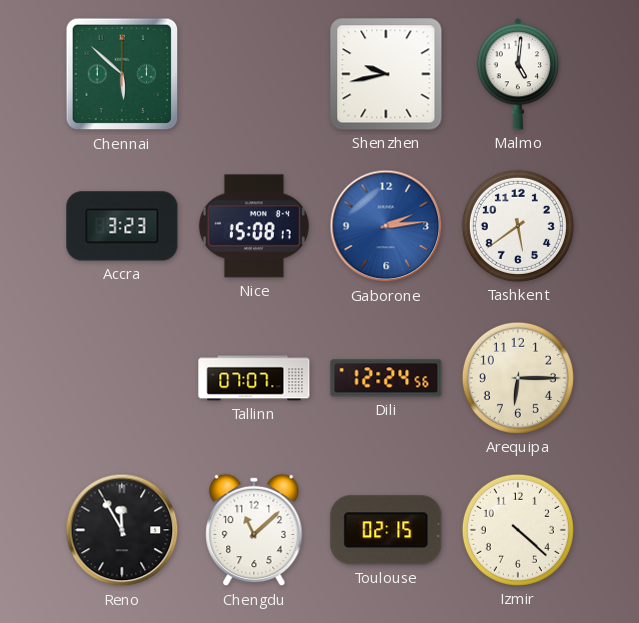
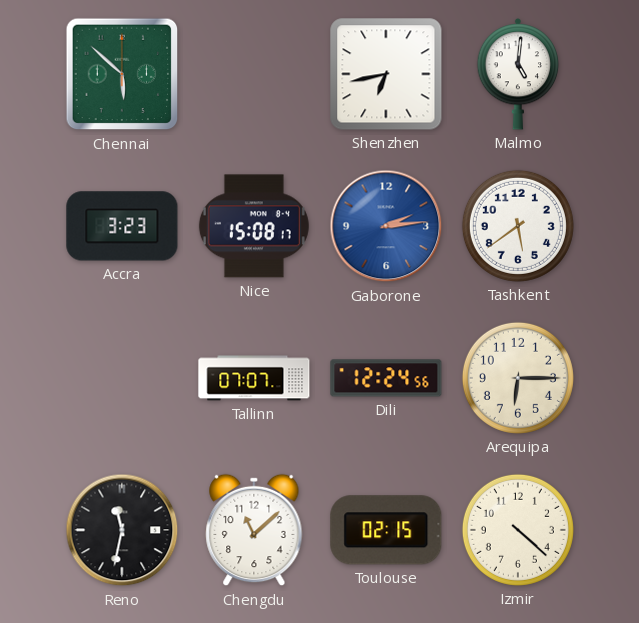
Shenzhen: 9:43 -> 6:43 (386, 74)
Reno: 11:55 -> 11:32 (122, 530)
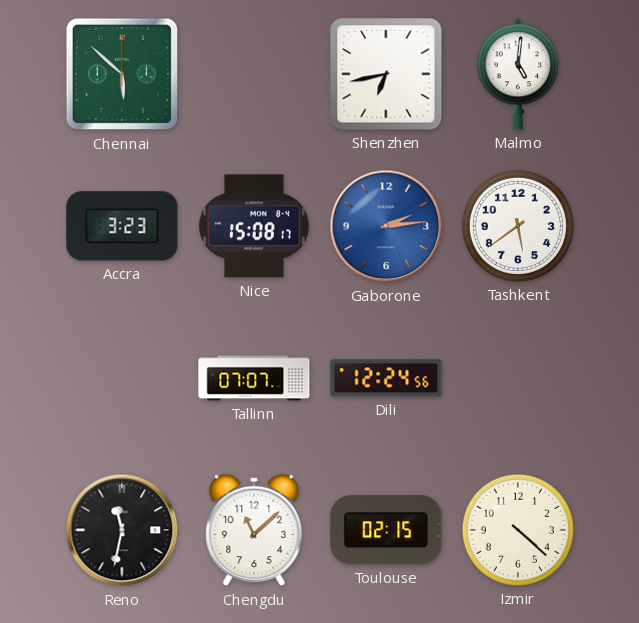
Arequipa: 6:15 -> none (518, 378)
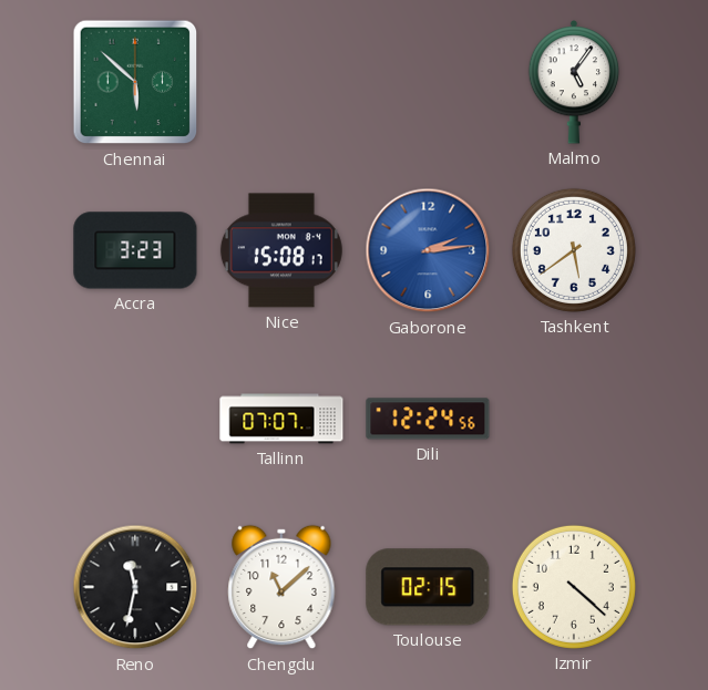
Shenzhen: 6:43 -> none (386, 74)
Malmo: 5:01 -> 5:06 (574, 82)
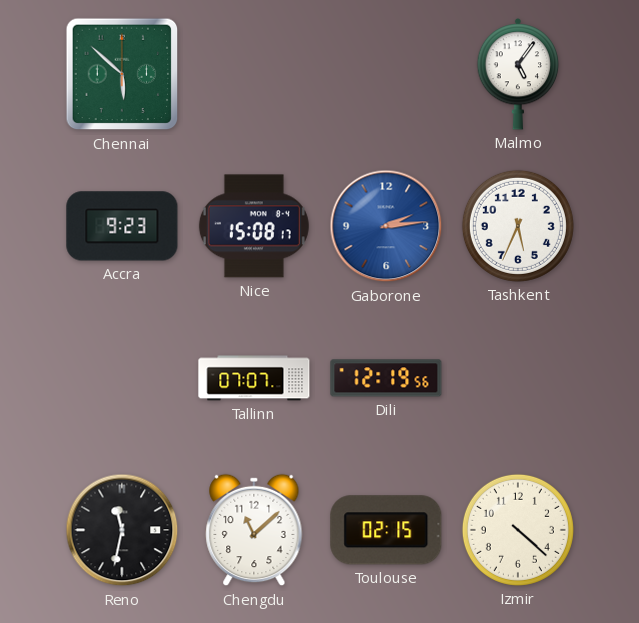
Accra: 3:23 -> 9:23 (122, 226)
Tashkent: 5:39 -> 5:34 (518, 226)
Dili: 12:24 -> 12:19 (386, 378)
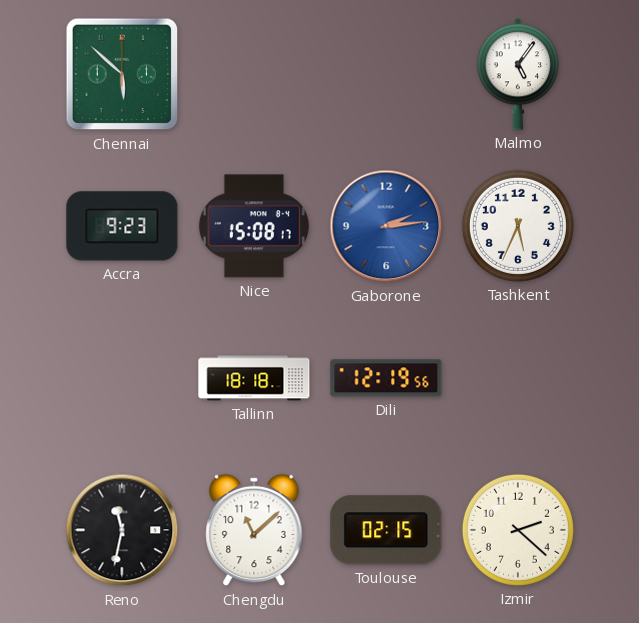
Tallinn: 07:07 -> 18:18 (254, 378)
Izmir: 4:22 -> 2:22 (518, 530)
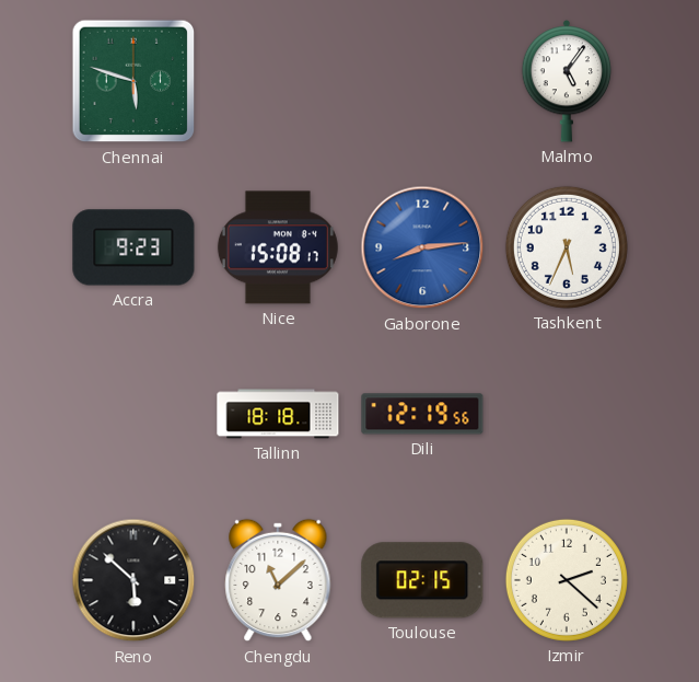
Chennai: 5:52 -> 5:48 (133, 81)
Gaborone: 2:14 -> 8:14 (422, 247)
Reno: 11:32 -> 5:52 (133, 580)
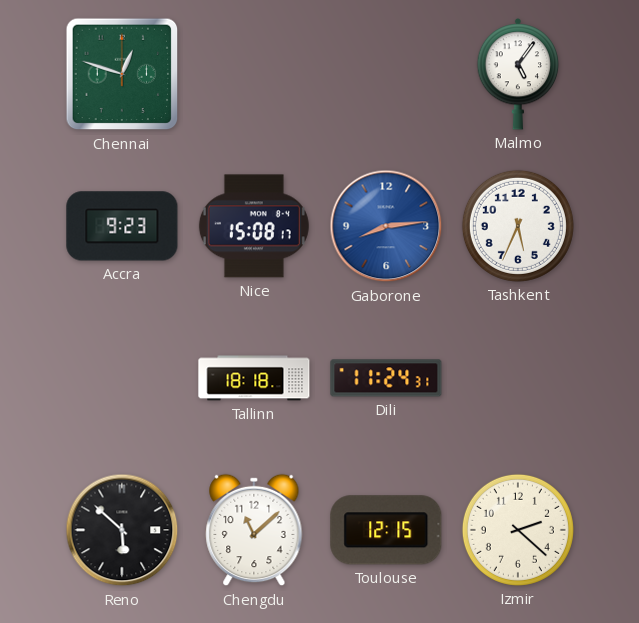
Chennai: 5:48 -> 12:48 (122, 74)
Dili: 12:19 -> 11:24 (386, 378)
Toulouse: 02:15 -> 12:15 (386, 530)
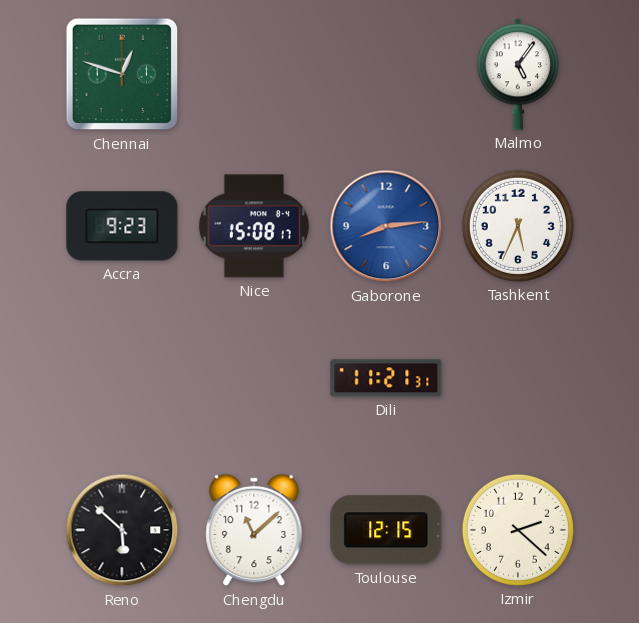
Tallinn: 18:18 -> none (254, 378)
Dili: 11:24 -> 11:21 (386, 378)
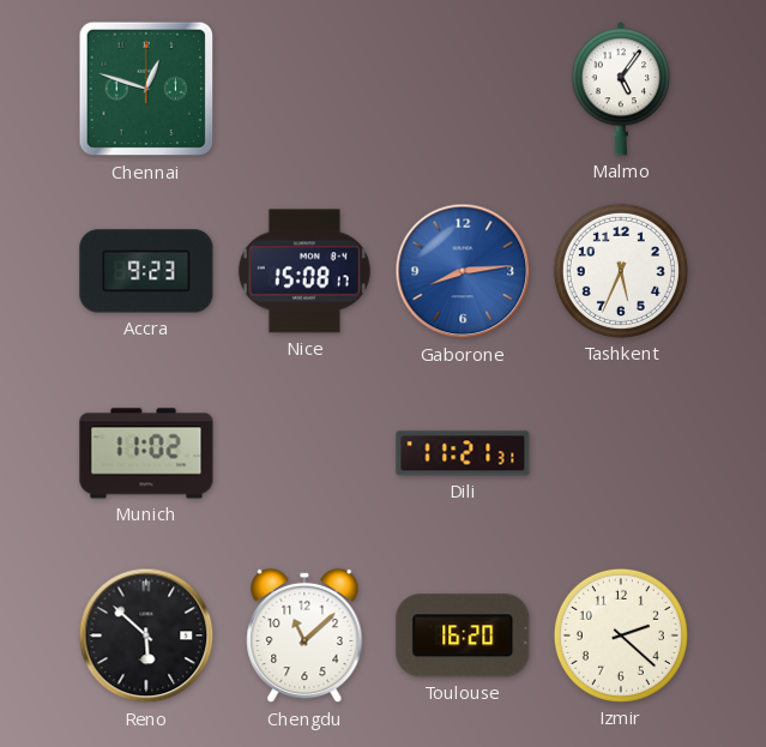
Munich: none -> 11:02 (146, 453)
Toulouse: 12:15 -> 16:20 (463, 635)
